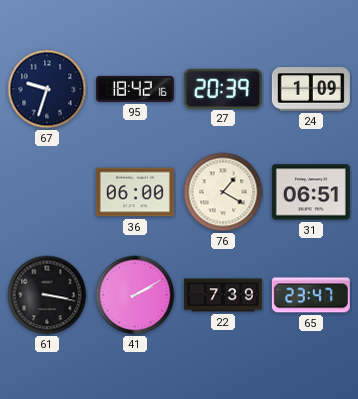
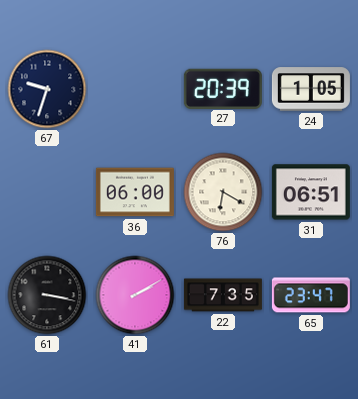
95: 18:42 -> none (135, 89)
24: 1:09 -> 1:05 (311, 89)
76: 1:20 -> 6:20 (223, 192)
22: 7:39 -> 7:35 (223, 295)
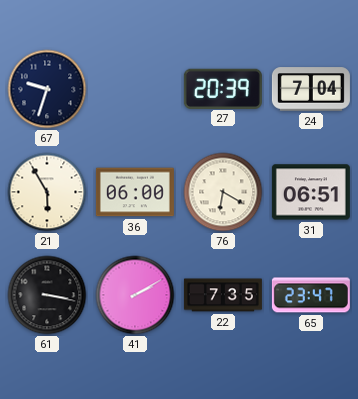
24: 1:05 -> 7:04 (311, 89)
21: none -> 5:55 (47, 192)
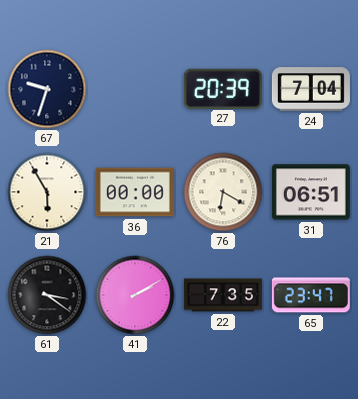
36: 06:00 -> 00:00 (135, 192)
61: 3:17 -> 3:21 (47, 295)
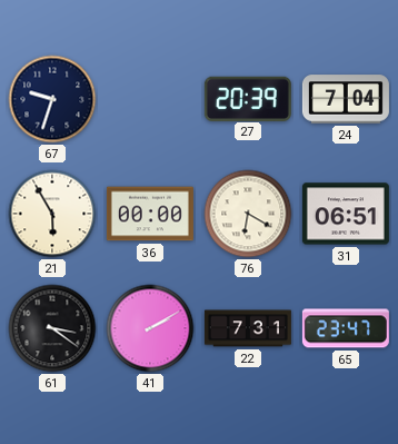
22: 7:35 -> 7:31 (248, 328)
